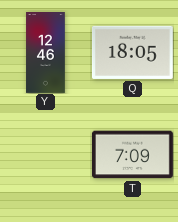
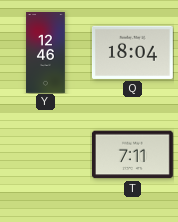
Q: 18:05 -> 18:04 (132, 52)
T: 7:09 -> 7:11 (132, 155)
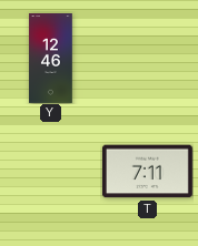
Q: 18:04 -> none (132, 52)
